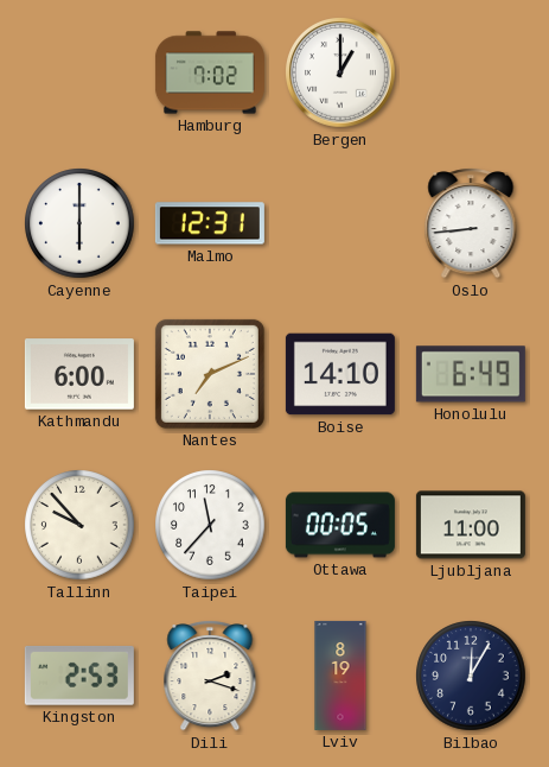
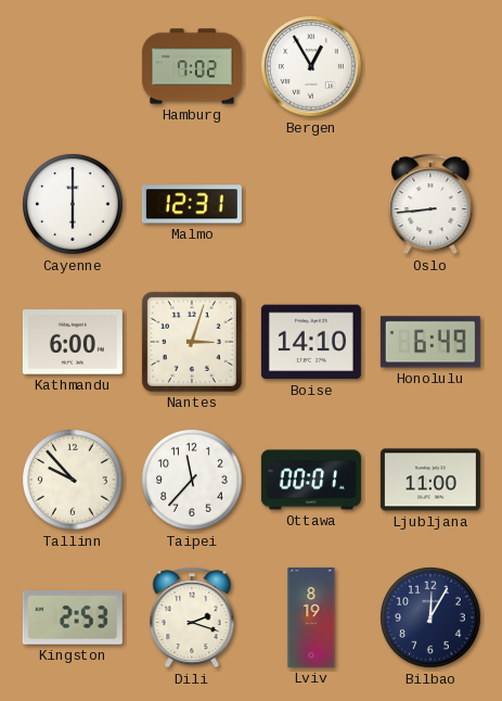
Bergen: 1:00 -> 12:55 (312, 67)
Nantes: 7:11 -> 3:03 (192, 342)
Ottawa: 00:05 -> 00:01 (311, 480)
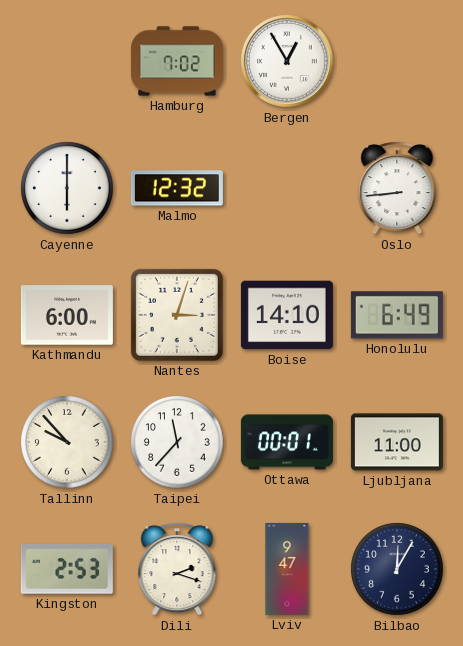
Malmo: 12:31 -> 12:32 (177, 188)
Lviv: 8:19 -> 9:47 (287, 569)
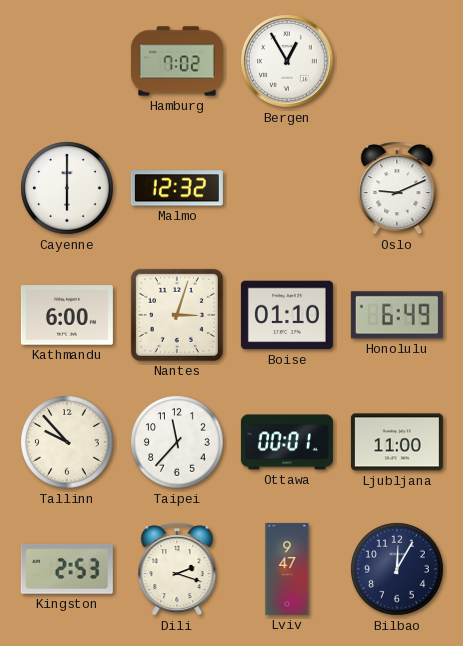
Oslo: 8:44 -> 9:11 (397, 188)
Boise: 14:10 -> 01:10 (287, 315)
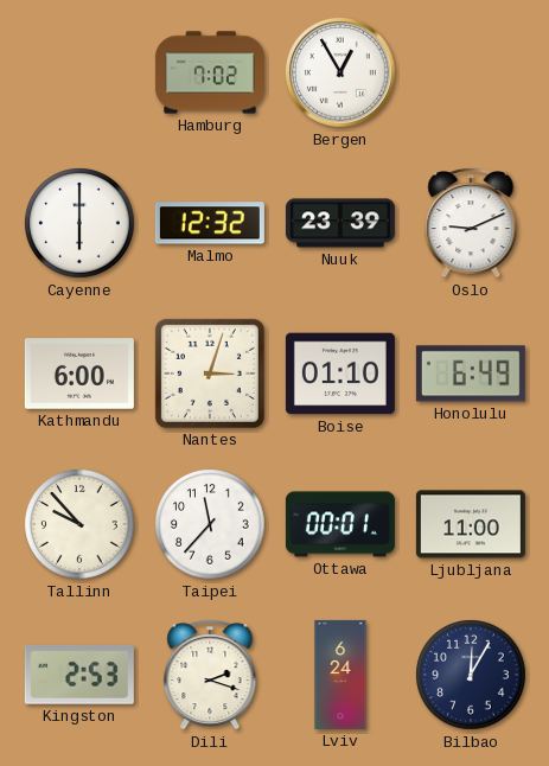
Nuuk: none -> 23:39 (340, 223)
Lviv: 9:47 -> 6:24 (340, 675)
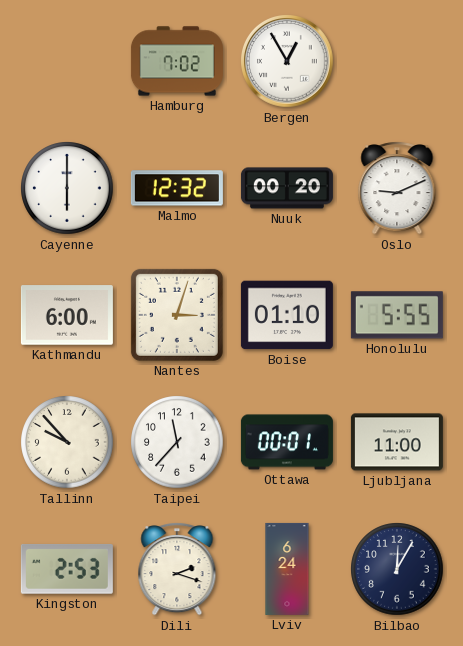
Nuuk: 23:39 -> 00:20 (287, 188)
Honolulu: 6:49 -> 5:55 (397, 315)
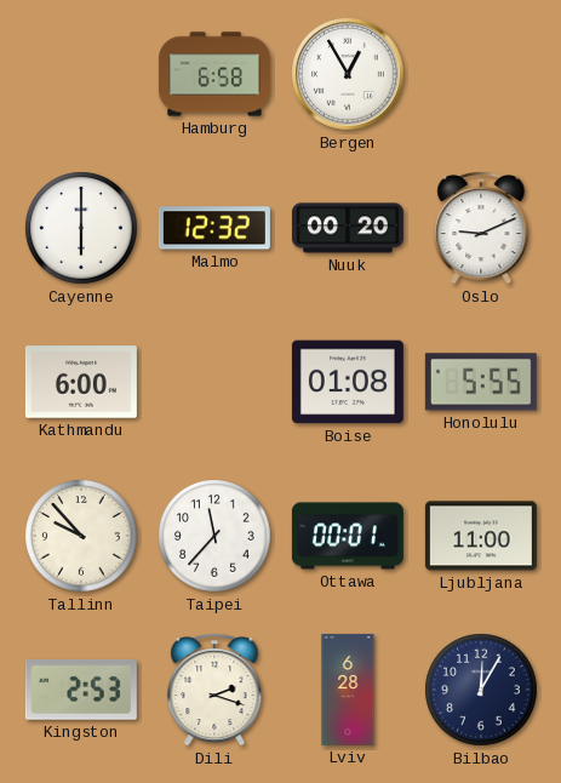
Hamburg: 7:02 -> 6:58 (214, 74)
Nantes: 3:03 -> none (177, 315)
Boise: 01:10 -> 01:08 (348, 382)
Lviv: 6:24 -> 6:28 (348, 690)
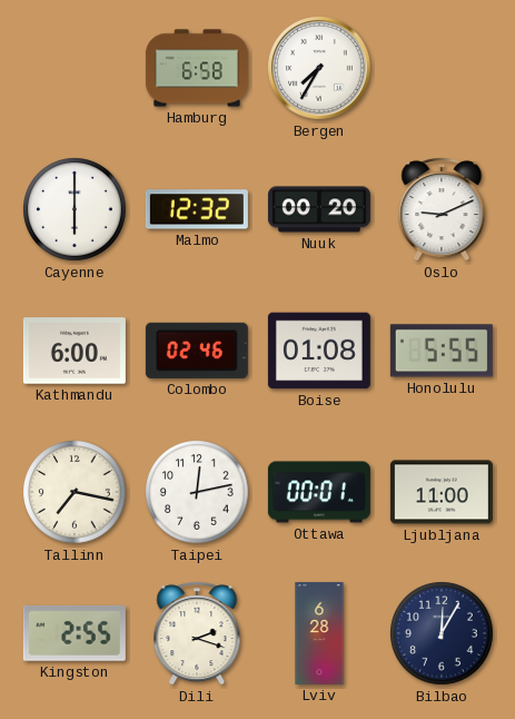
Bergen: 12:55 -> 7:35 (320, 69)
Colombo: none -> 02:46 (197, 351)
Tallinn: 9:53 -> 7:17 (75, 492)
Taipei: 11:37 -> 12:13 (197, 492)
Kingston: 2:53 -> 2:55 (75, 633)
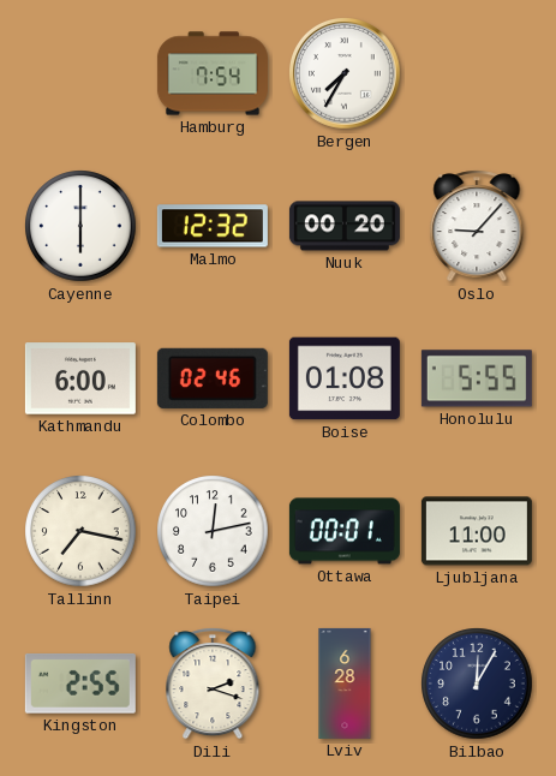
Hamburg: 6:58 -> 7:54 (213, 73)
Oslo: 9:11 -> 9:07 (477, 226)
